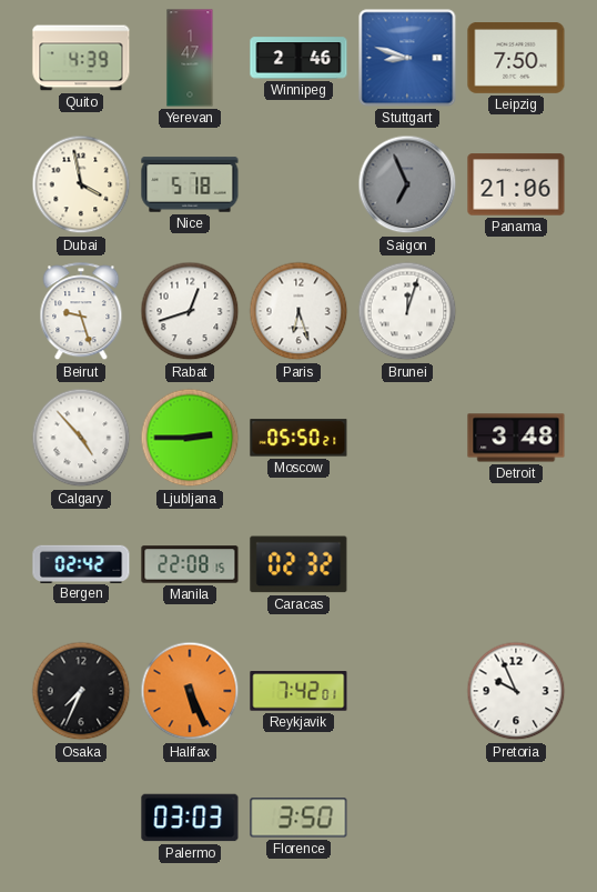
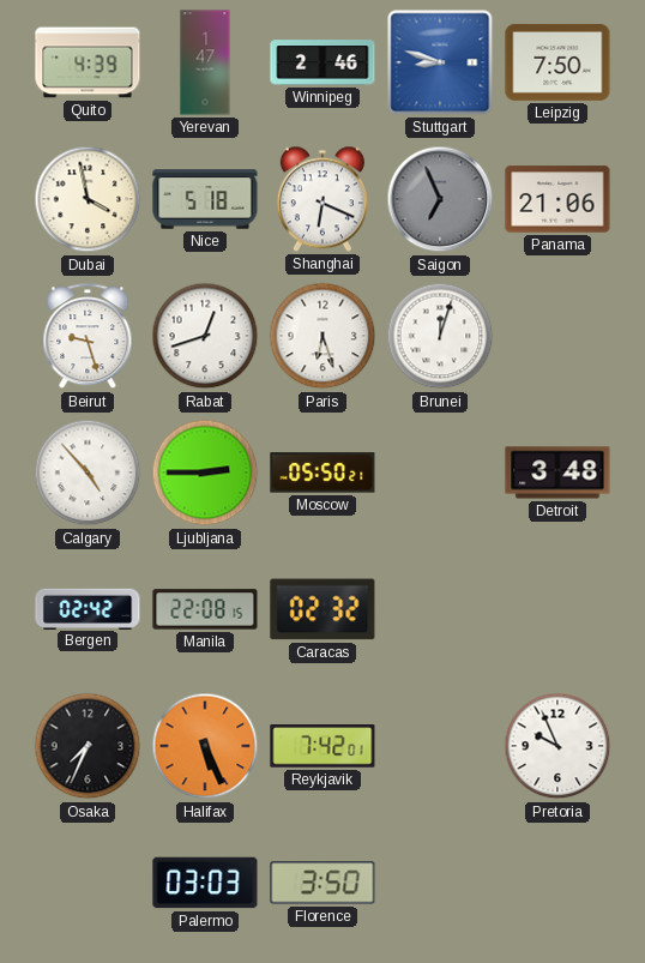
Shanghai: none -> 6:19 (322, 199)
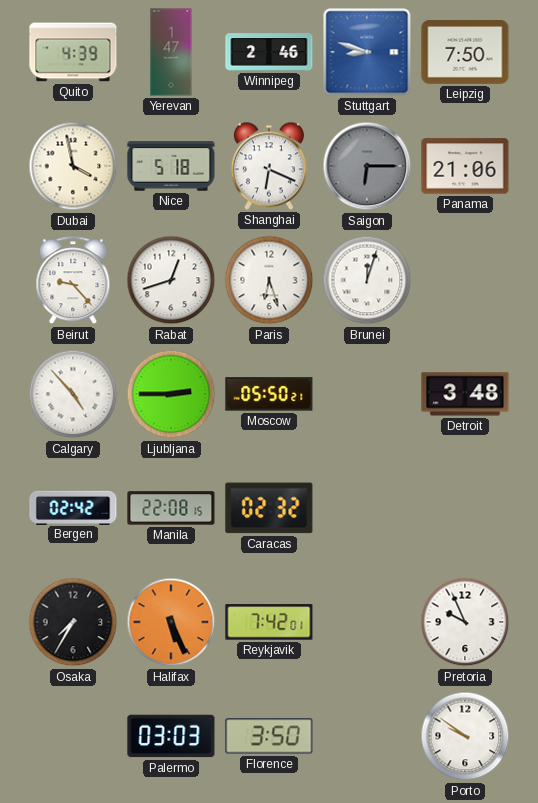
Saigon: 6:56 -> 6:15 (367, 166)
Beirut: 9:27 -> 9:23 (73, 281)
Osaka: 7:34 -> 7:35 (73, 622)
Porto: none -> 9:51 (465, 736)
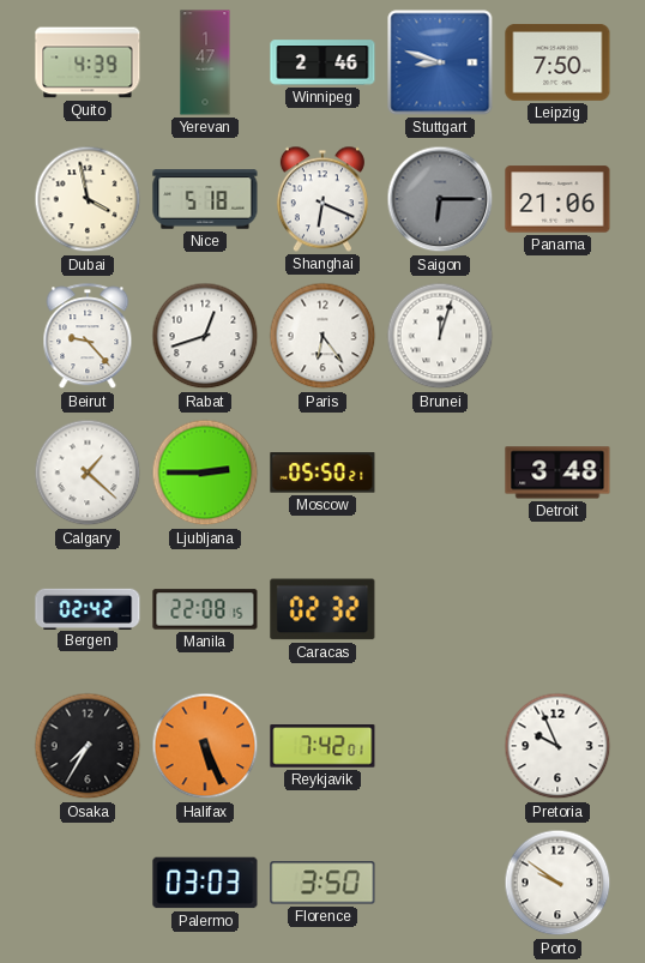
Paris: 6:27 -> 6:24 (322, 336)
Calgary: 4:53 -> 1:22 (88, 473)
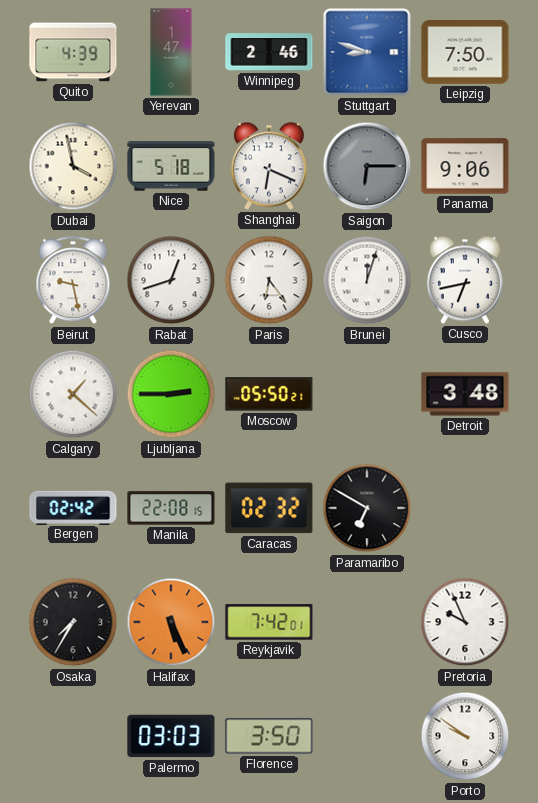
Panama: 21:06 -> 9:06 (465, 166)
Beirut: 9:23 -> 9:28 (73, 281)
Cusco: none -> 6:43 (465, 280)
Paramaribo: none -> 6:50 (367, 508)
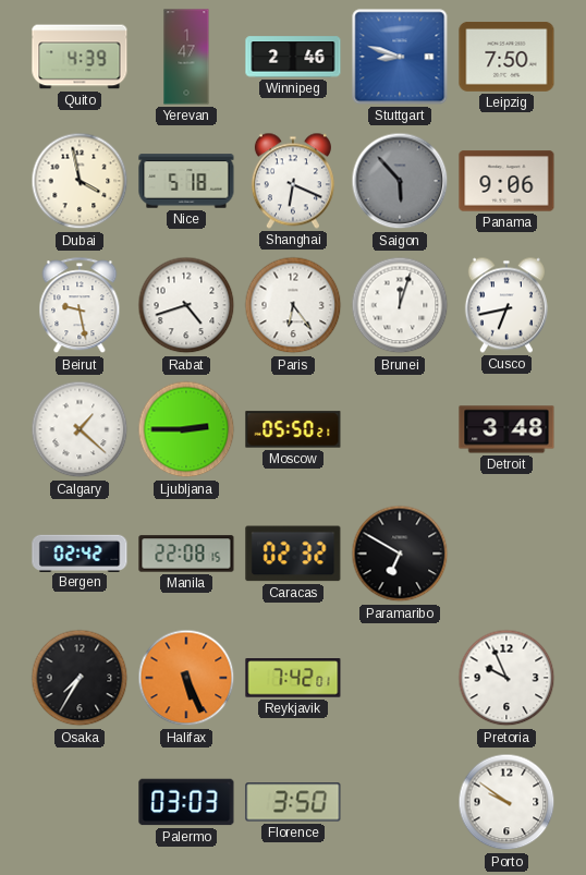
Saigon: 6:15 -> 5:53 (400, 181)
Rabat: 12:42 -> 4:42 (186, 305)
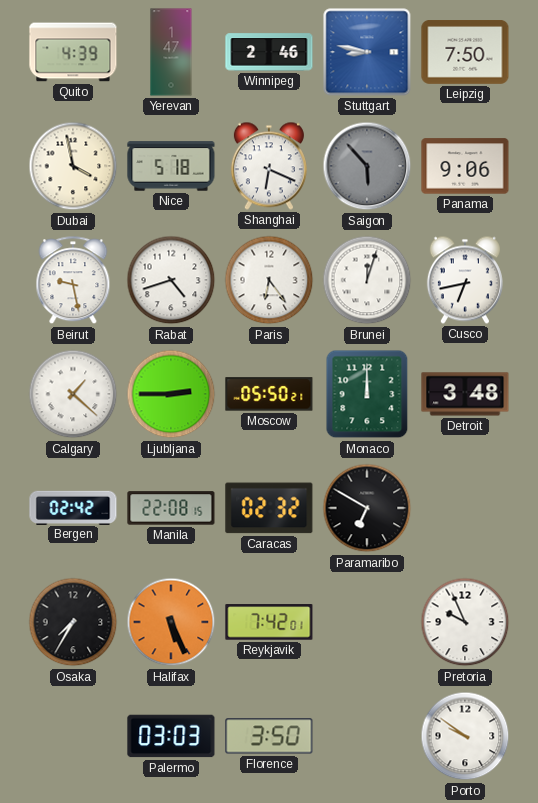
Stuttgart: 8:48 -> 8:47 (367, 52)
Monaco: none -> 12:00 (367, 394)
